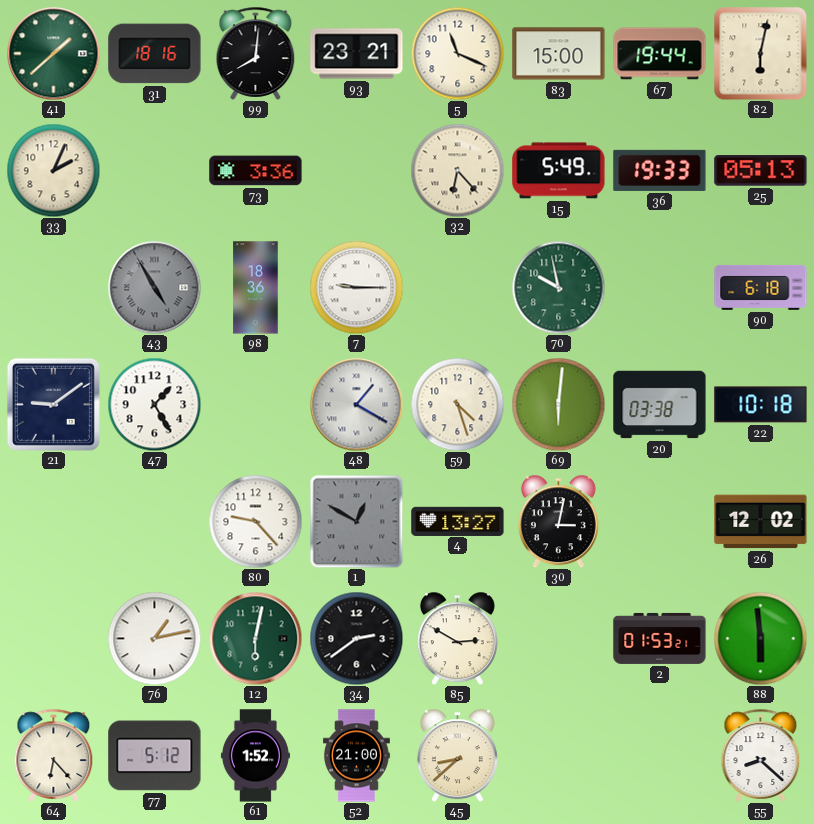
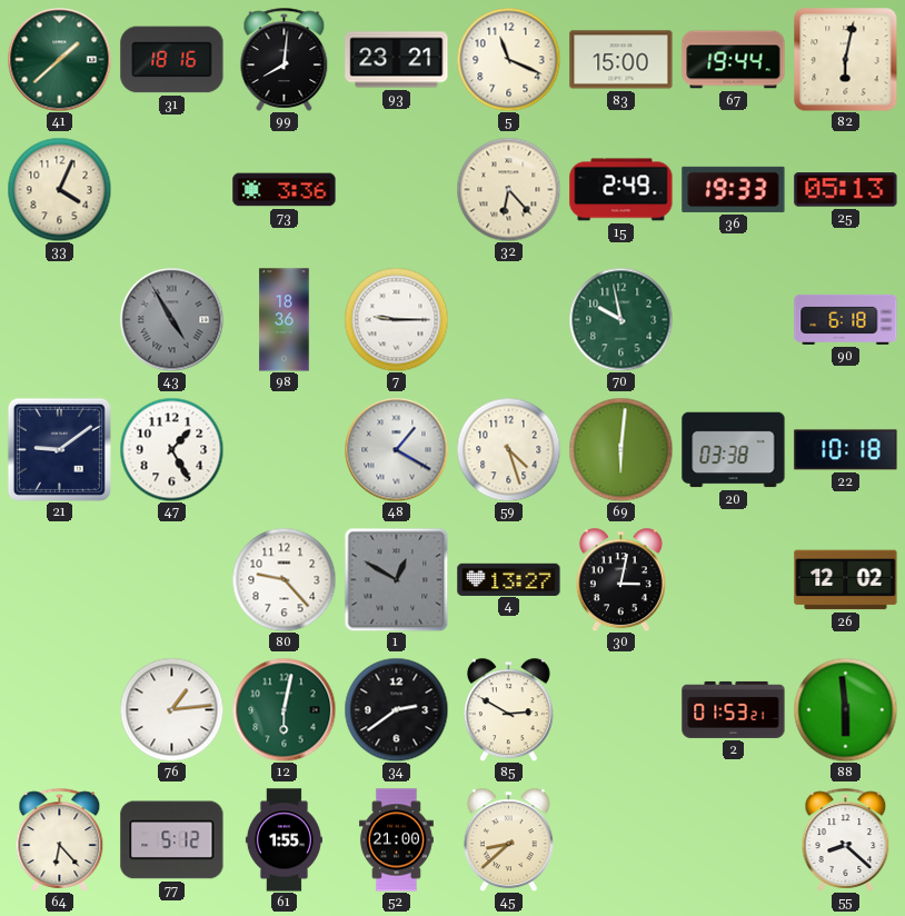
33: 2:04 -> 4:04 (59, 189)
15: 5:49 -> 2:49 (621, 190)
76: 1:13 -> 1:14 (171, 709)
61: 1:52 -> 1:55 (284, 840)
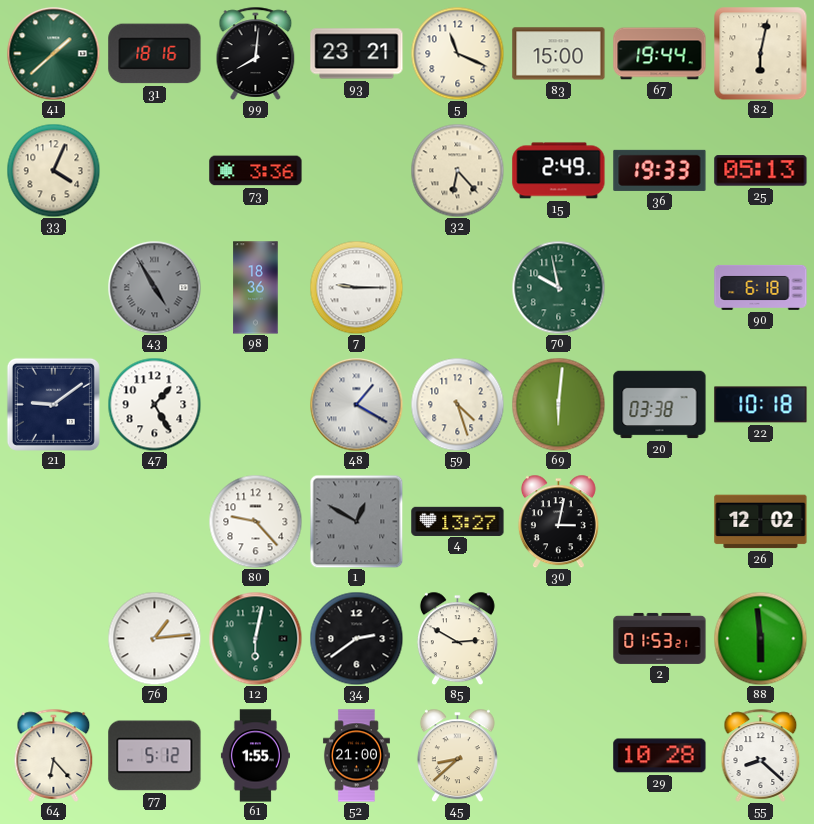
29: none -> 10:28 (660, 756)
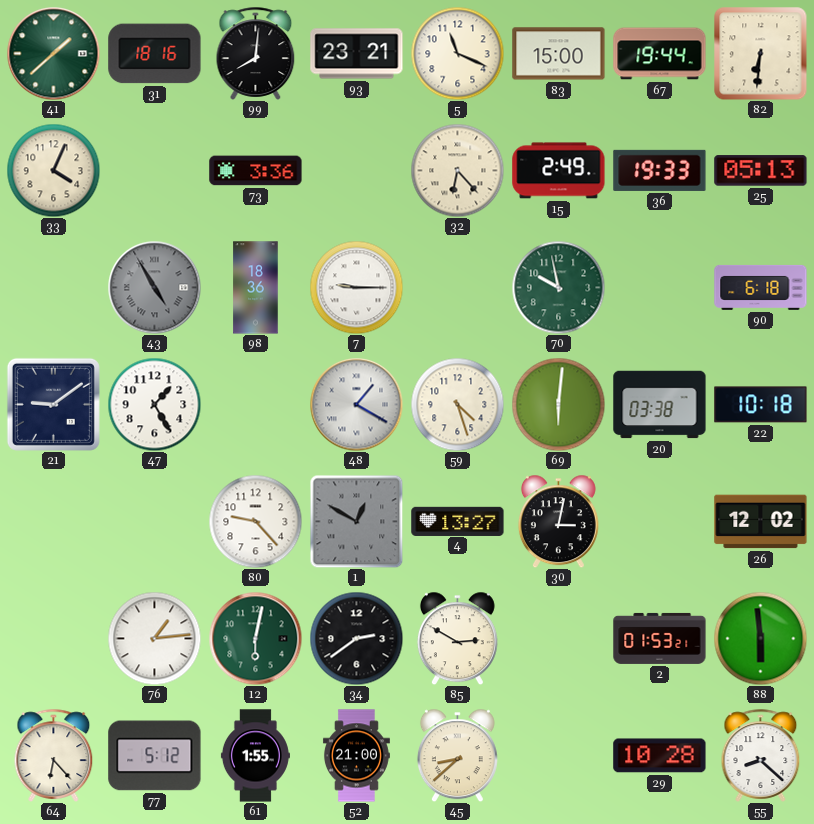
82: 6:02 -> 6:31 (761, 54)
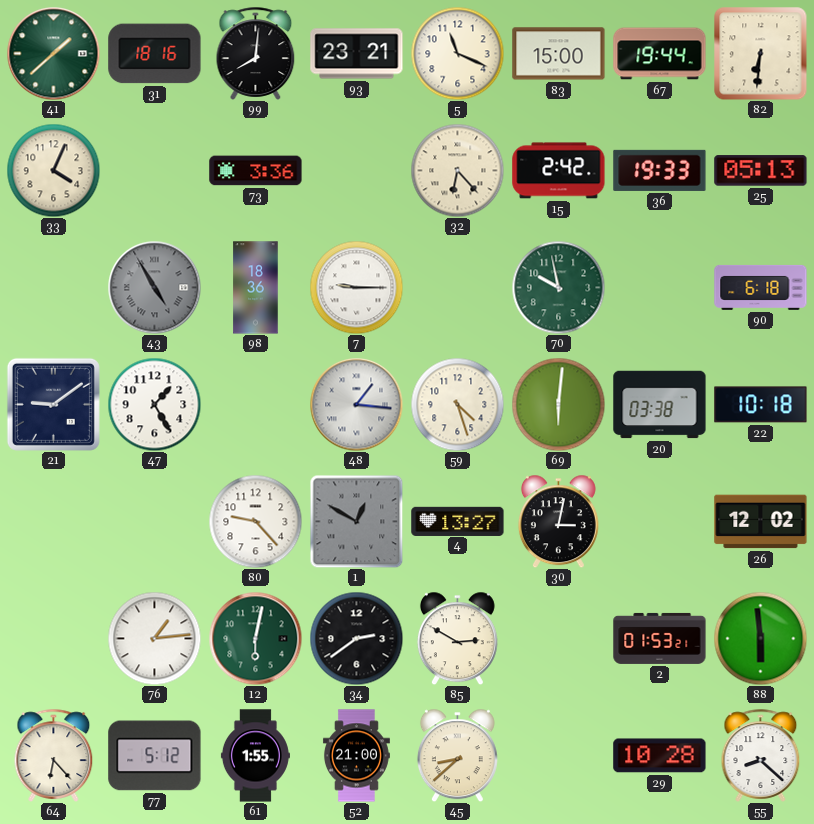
15: 2:49 -> 2:42 (559, 171)
48: 1:20 -> 1:16 (356, 404)
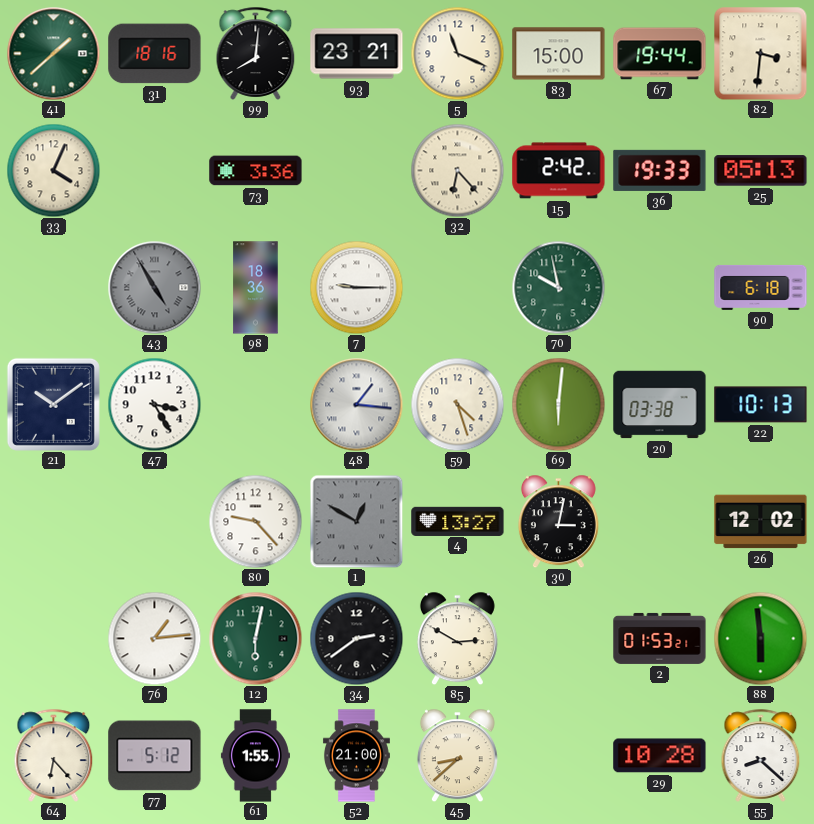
82: 6:31 -> 3:31 (761, 54)
21: 9:09 -> 10:09 (53, 404)
47: 1:25 -> 3:25 (154, 404)
22: 10:18 -> 10:13 (761, 405)
